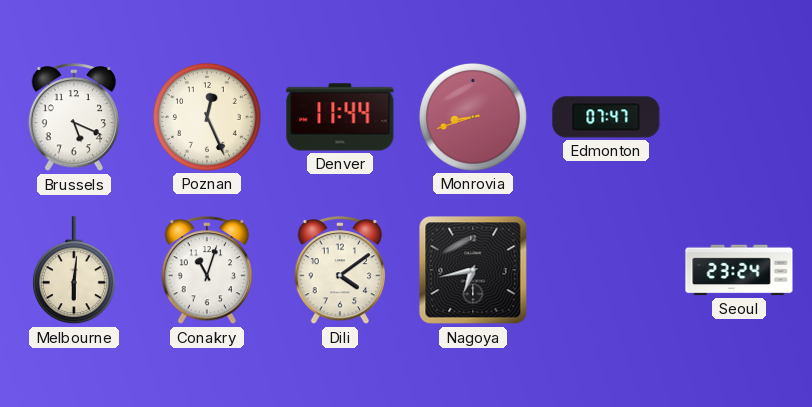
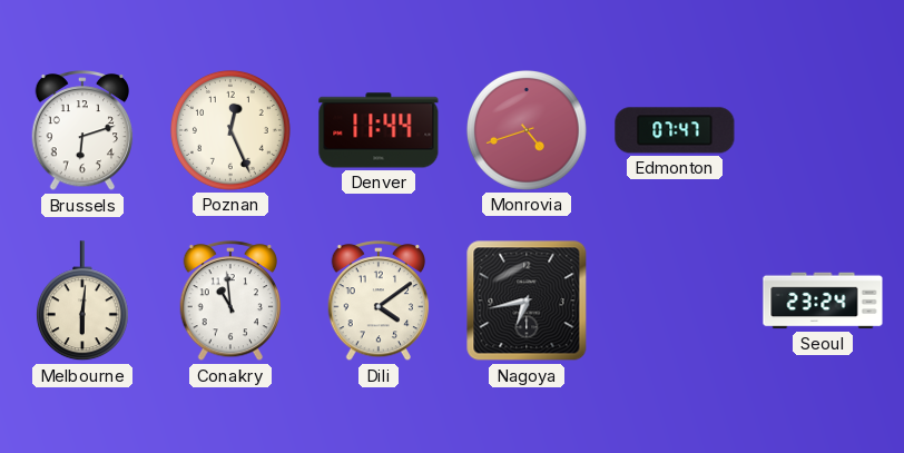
Brussels: 5:19 -> 6:12 (82, 131)
Monrovia: 8:42 -> 4:42 (527, 130)
Conakry: 11:03 -> 10:59 (230, 302)
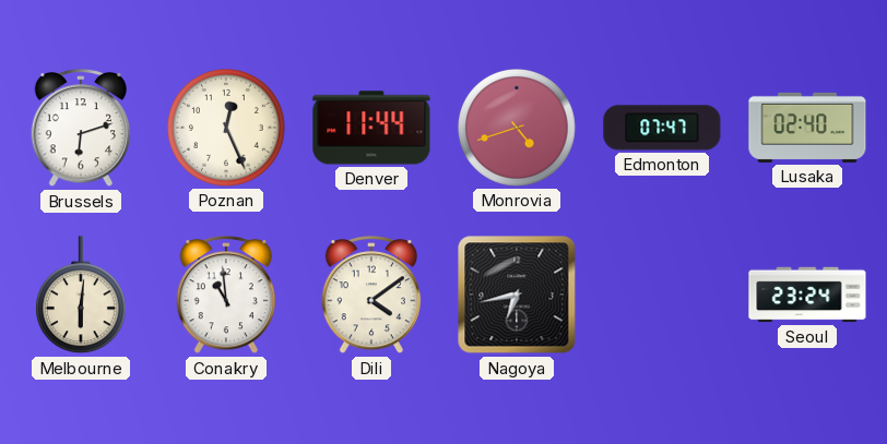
Lusaka: none -> 02:40 (807, 128)
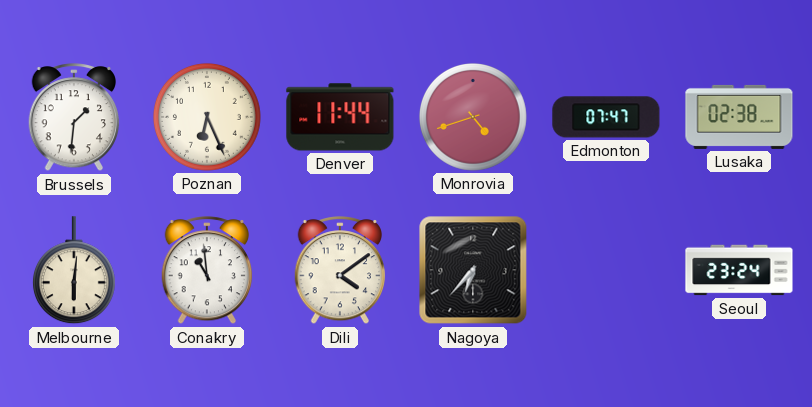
Brussels: 6:12 -> 1:31 (74, 118)
Poznan: 12:26 -> 6:26 (207, 117)
Lusaka: 02:40 -> 02:38 (739, 117)
Nagoya: 6:43 -> 6:37 (473, 270)
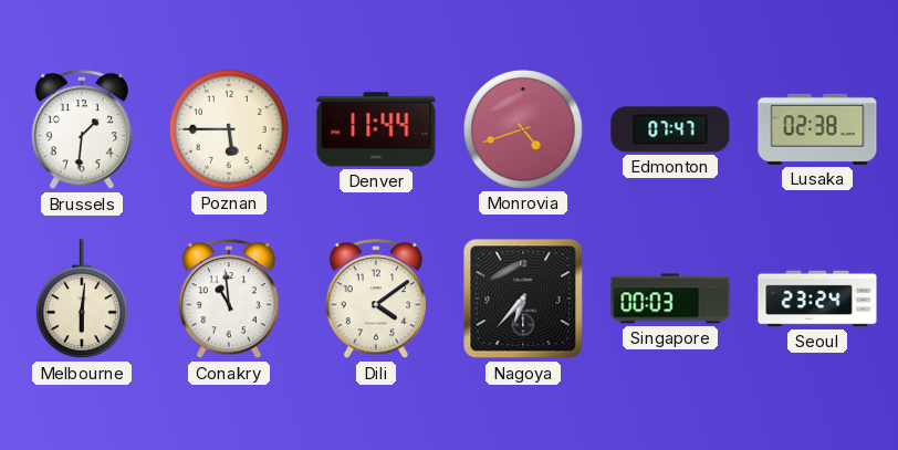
Poznan: 6:26 -> 5:45 (229, 129)
Singapore: none -> 00:03 (670, 299)
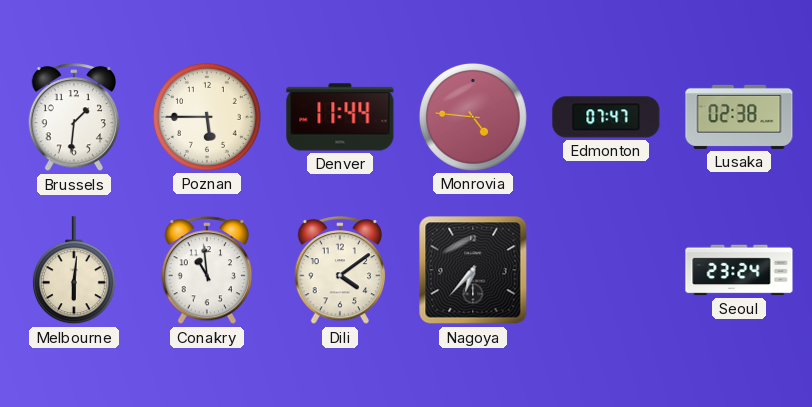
Monrovia: 4:42 -> 4:46 (473, 117)
Singapore: 00:03 -> none (670, 299)
